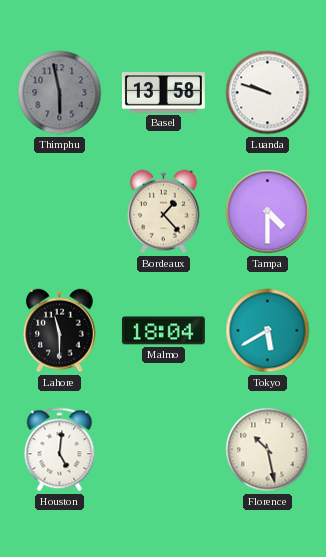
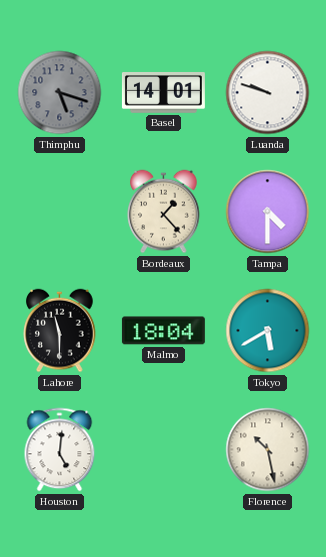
Thimphu: 5:58 -> 5:18 (60, 93)
Basel: 13:58 -> 14:01 (163, 93)
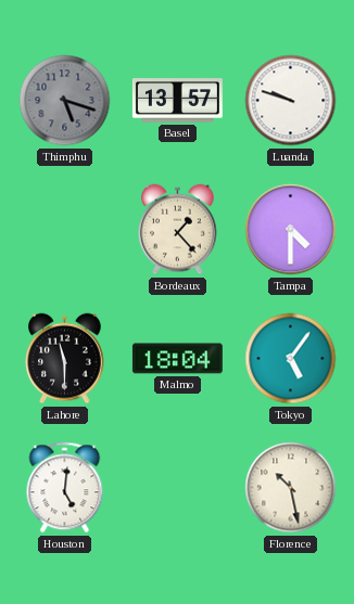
Basel: 14:01 -> 13:57 (177, 101)
Tokyo: 5:40 -> 5:06 (291, 359)
